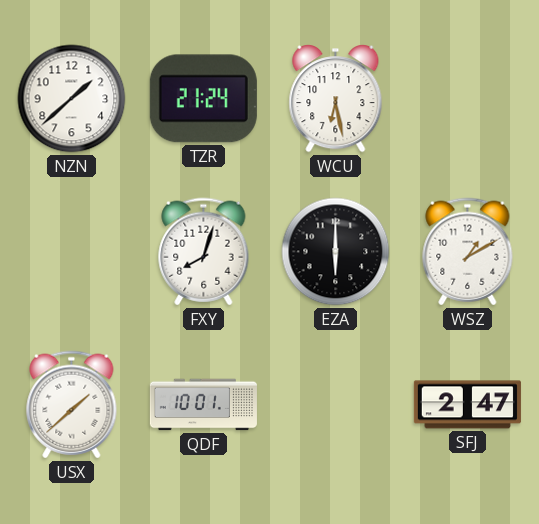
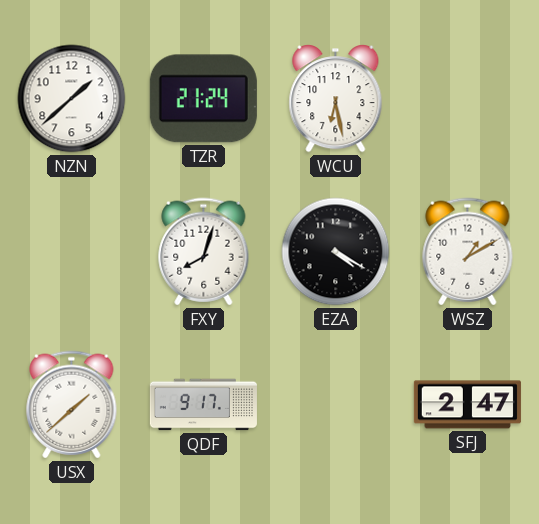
EZA: 6:00 -> 4:20 (336, 252)
QDF: 10:01 -> 9:17 (203, 405)
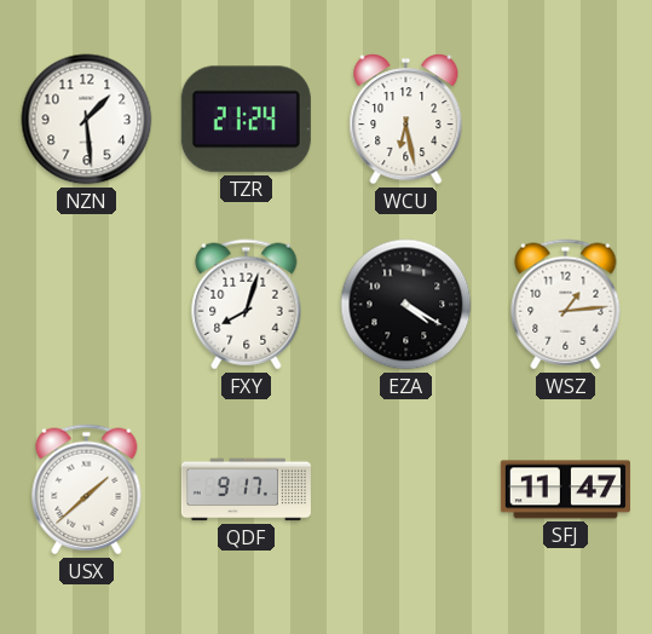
NZN: 1:38 -> 1:29 (87, 120)
WSZ: 1:10 -> 1:14 (566, 305)
SFJ: 2:47 -> 11:47 (565, 490)
